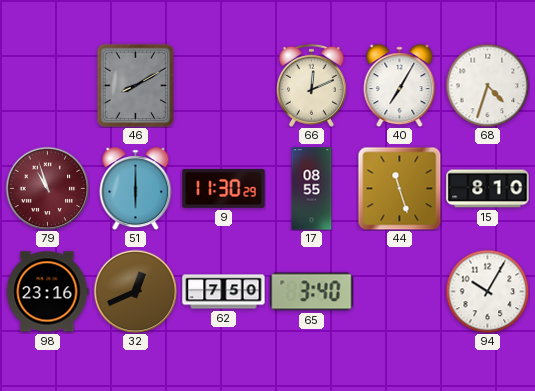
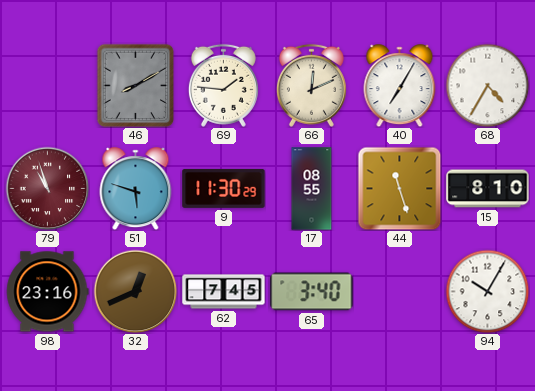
69: none -> 1:46 (223, 85)
68: 4:33 -> 4:35 (487, 85)
51: 6:00 -> 5:48 (136, 189)
62: 7:50 -> 7:45 (224, 292)
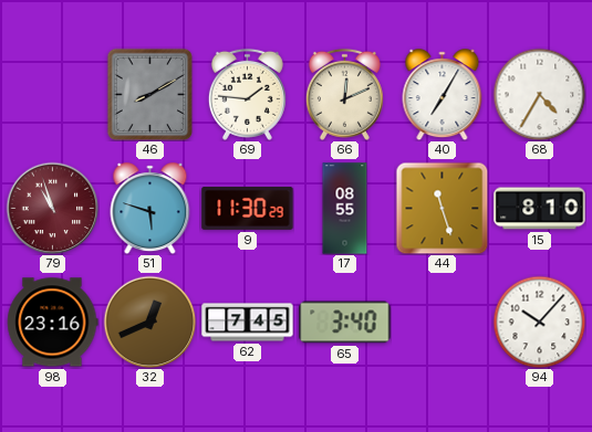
94: 10:05 -> 10:07 (539, 322)
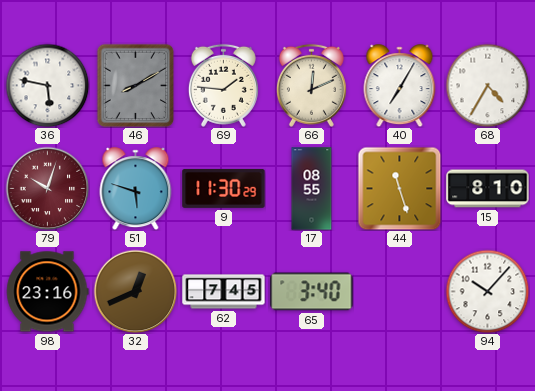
36: none -> 5:47 (47, 85)
79: 10:57 -> 10:03 (47, 188)
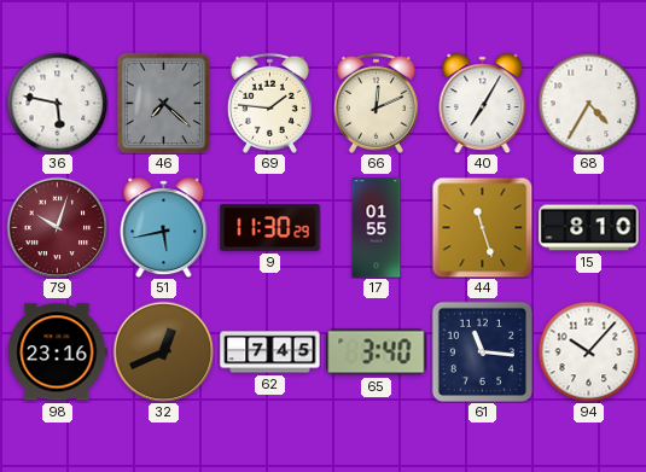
46: 8:10 -> 7:22 (164, 103)
51: 5:48 -> 5:43 (164, 228)
17: 08:55 -> 01:55 (377, 228)
61: none -> 11:16 (482, 351)
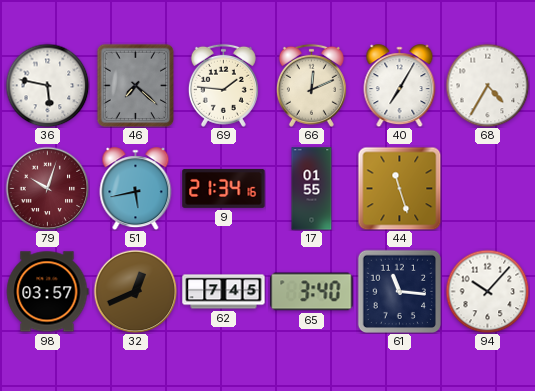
9: 11:30 -> 21:34 (224, 188)
15: 8:10 -> none (589, 228)
98: 23:16 -> 03:57 (47, 292)
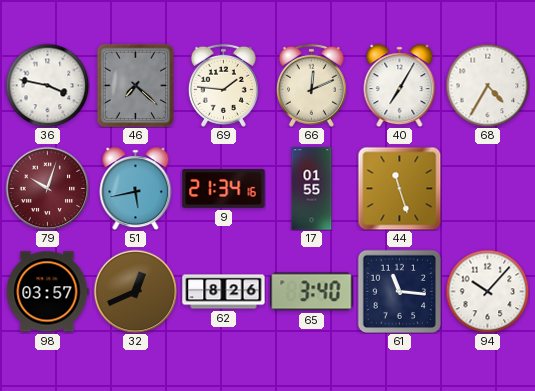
36: 5:47 -> 3:47 (47, 85)
62: 7:45 -> 8:26 (224, 292)
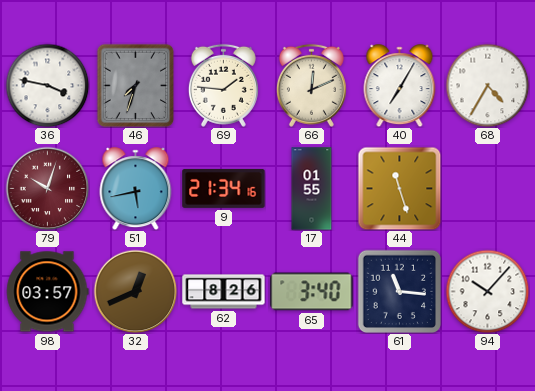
46: 7:22 -> 7:33 (136, 85)
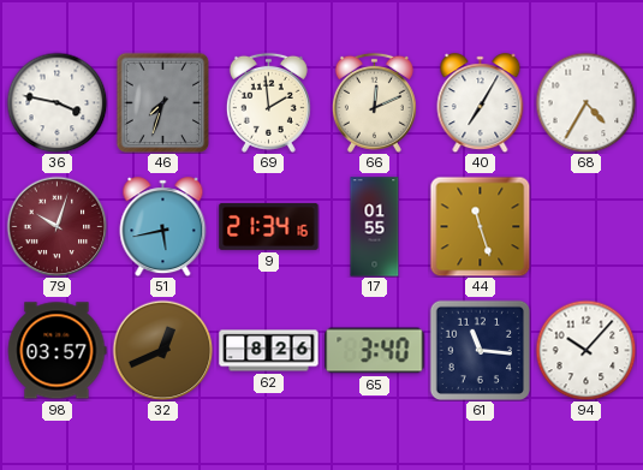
69: 1:46 -> 1:59 (268, 102)
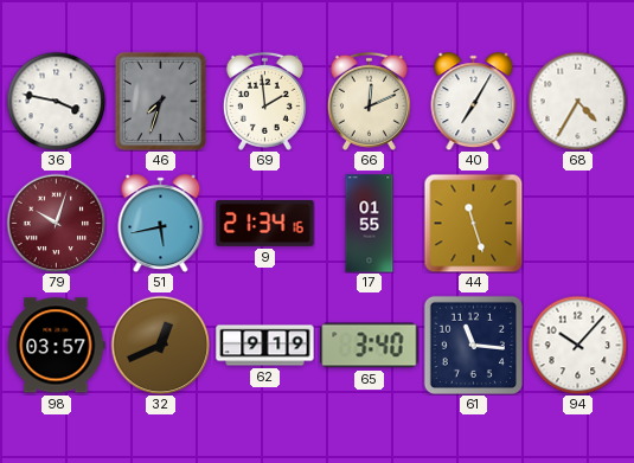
62: 8:26 -> 9:19 (265, 346)
